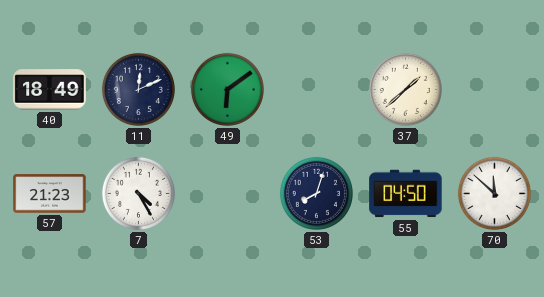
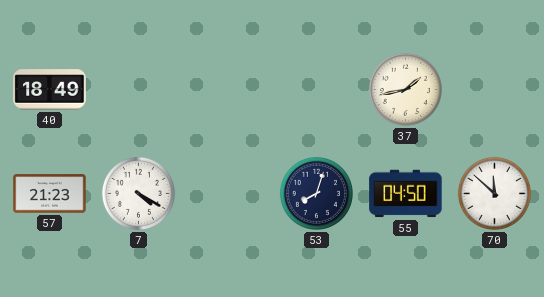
11: 12:11 -> none (138, 89)
49: 6:09 -> none (227, 89)
37: 1:38 -> 1:43 (405, 89)
7: 4:25 -> 4:20 (138, 193)
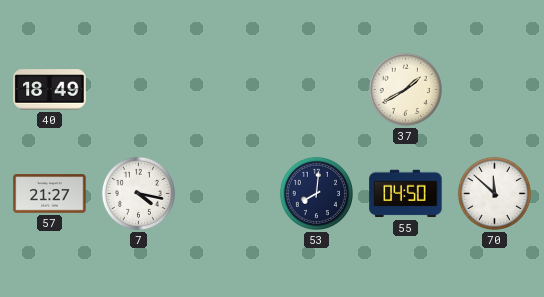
37: 1:43 -> 1:40 (405, 89)
57: 21:23 -> 21:27 (50, 194)
7: 4:20 -> 4:17 (138, 193)
53: 8:03 -> 8:01 (316, 193)
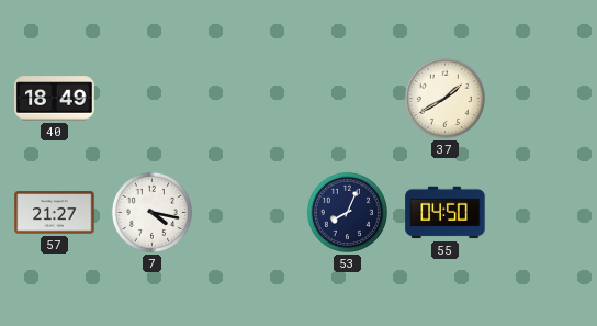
53: 8:01 -> 8:04 (347, 212)
70: 11:52 -> none (494, 193)
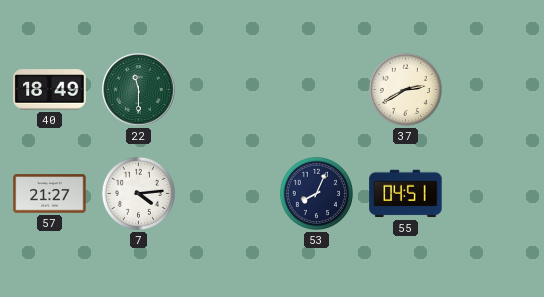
22: none -> 11:30 (139, 90)
37: 1:40 -> 2:40 (405, 89)
7: 4:17 -> 4:14 (138, 193)
55: 04:50 -> 04:51 (406, 194)
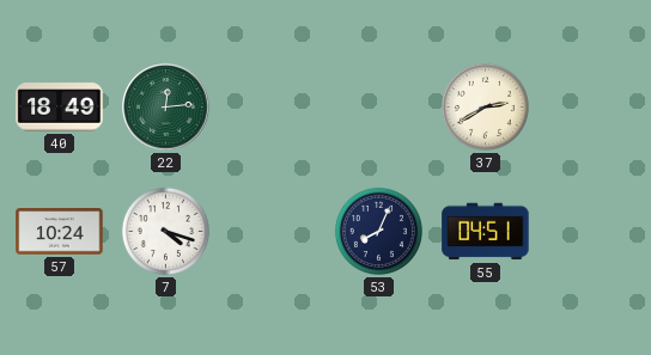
22: 11:30 -> 12:14 (166, 108)
57: 21:27 -> 10:24 (60, 232)
7: 4:14 -> 4:18 (165, 231)
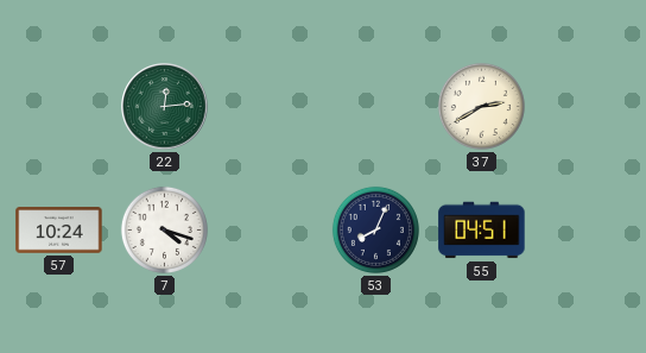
40: 18:49 -> none (60, 108)
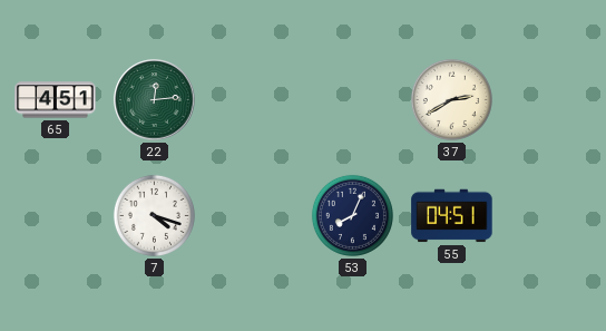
65: none -> 4:51 (56, 100)
57: 10:24 -> none (59, 231)
